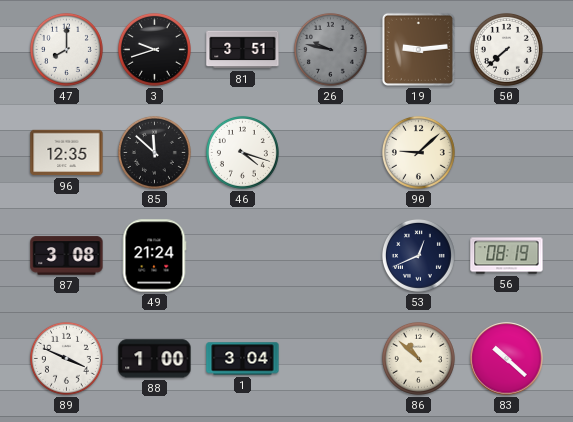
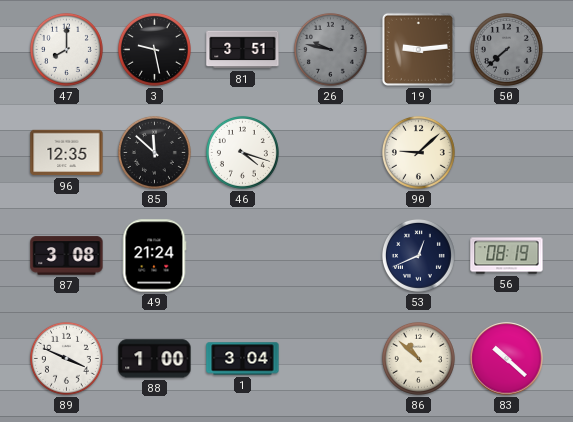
3: 9:42 -> 9:28 (154, 49)
50 dial: white -> grey (506, 49)
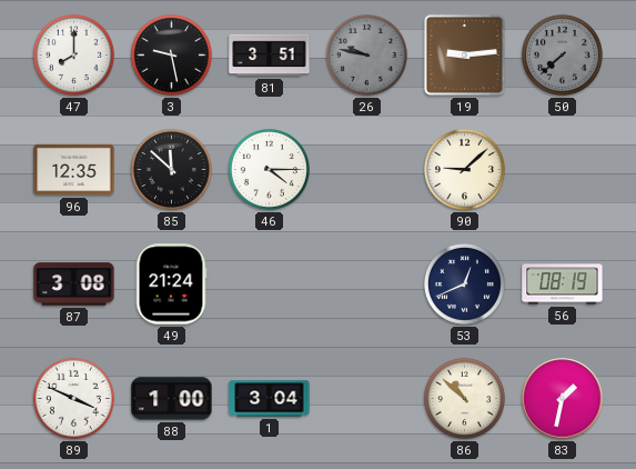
46: 4:18 -> 4:15 (269, 169)
83: 10:22 -> 1:32 (563, 399)
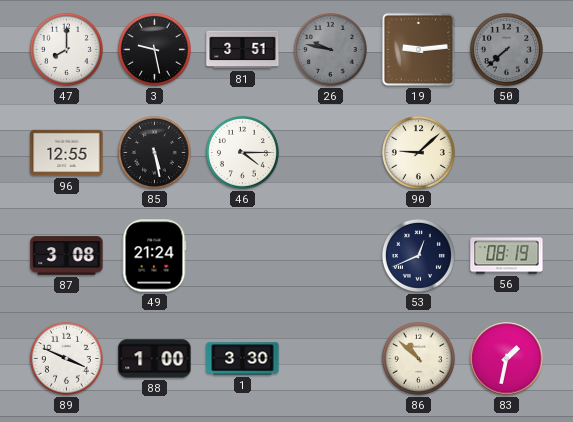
96: 12:35 -> 12:55 (67, 153)
85: 11:52 -> 5:28 (154, 152)
1: 3:04 -> 3:30 (243, 359)
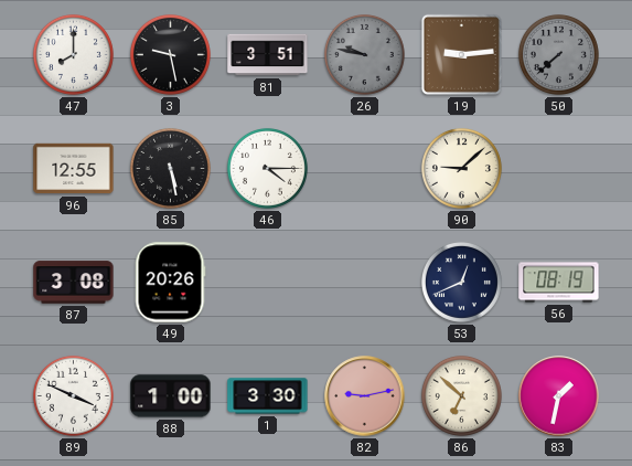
49: 21:24 -> 20:26 (170, 283)
82: none -> 9:13 (365, 396)
86: 10:52 -> 6:52 (461, 395)
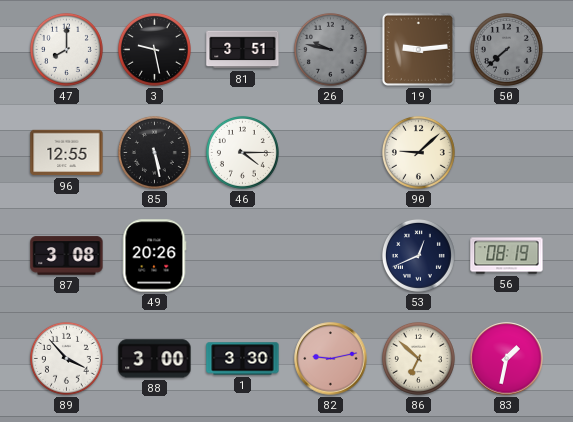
89: 3:49 -> 3:53 (66, 358)
88: 1:00 -> 3:00 (155, 359)
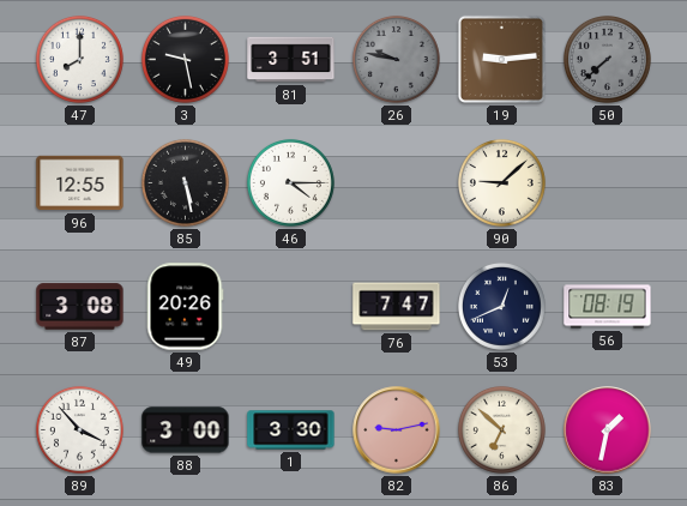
76: none -> 7:47 (397, 307)
